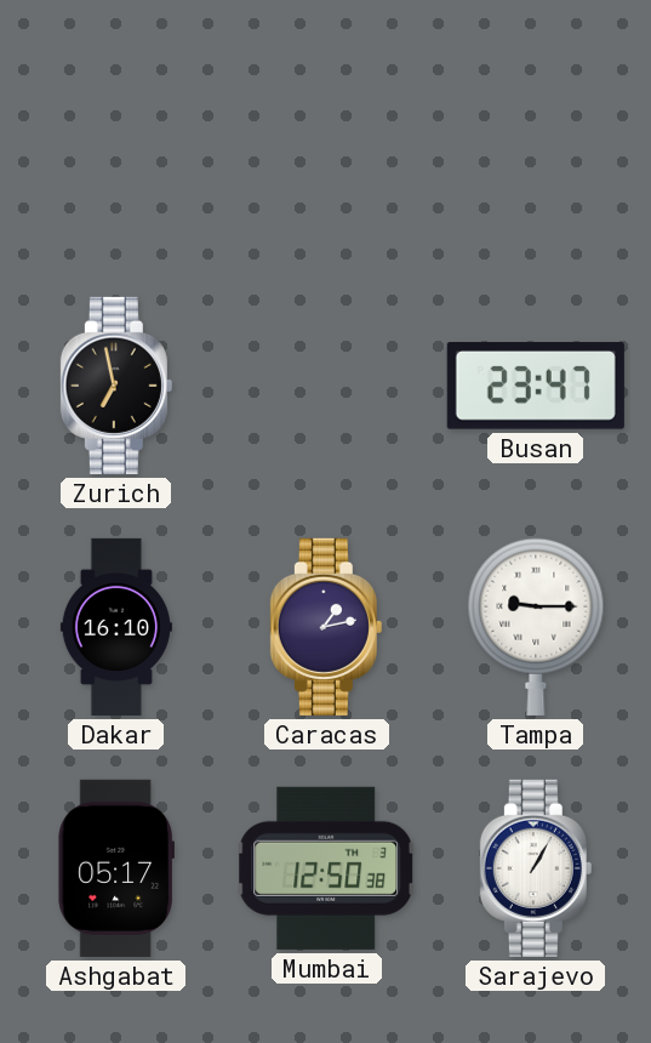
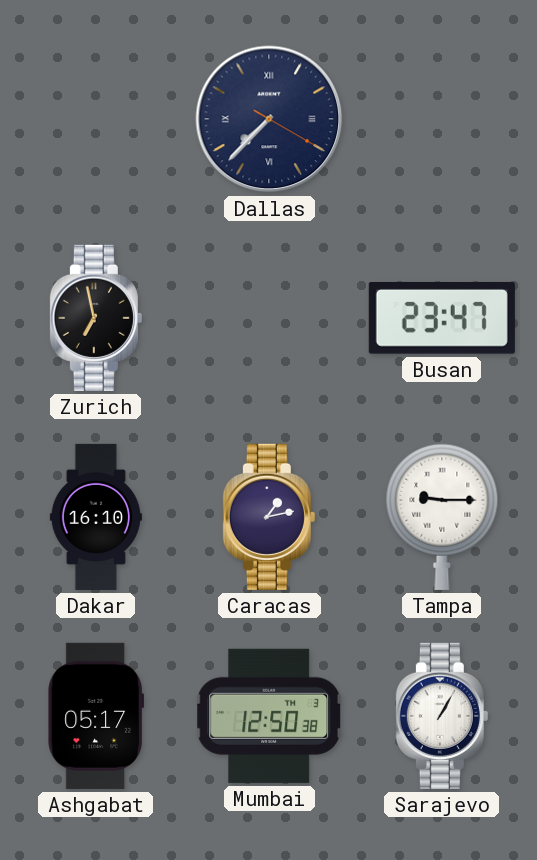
Dallas: none -> 7:37 (269, 119)
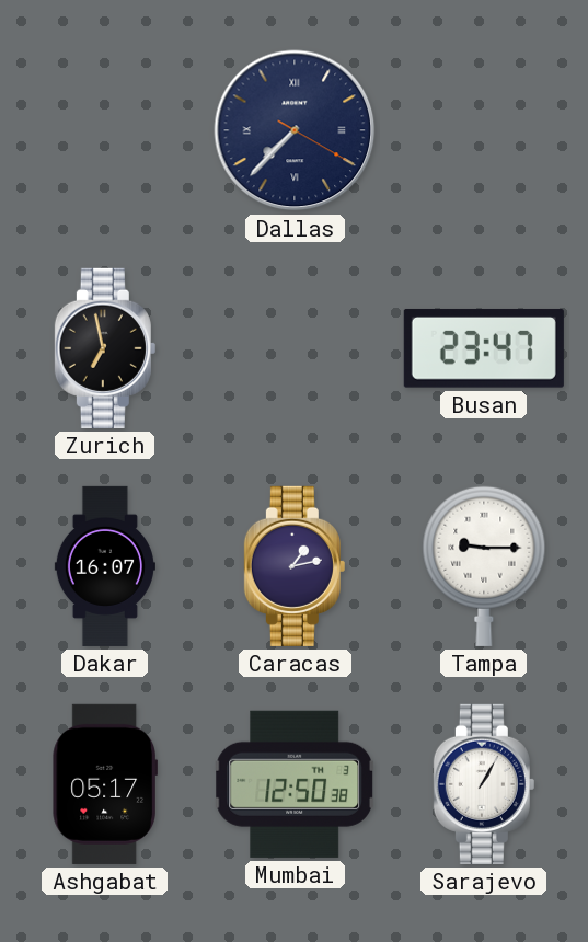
Dakar: 16:10 -> 16:07 (105, 566)
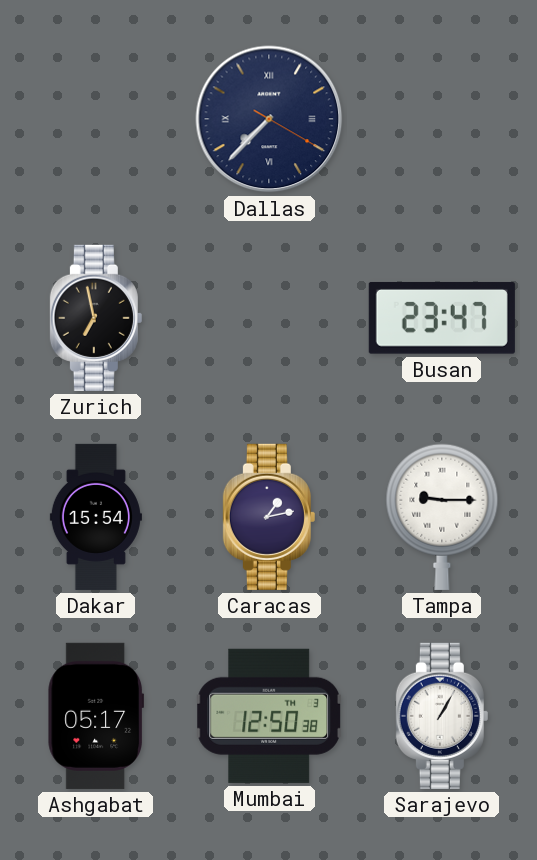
Dakar: 16:07 -> 15:54 (96, 517)
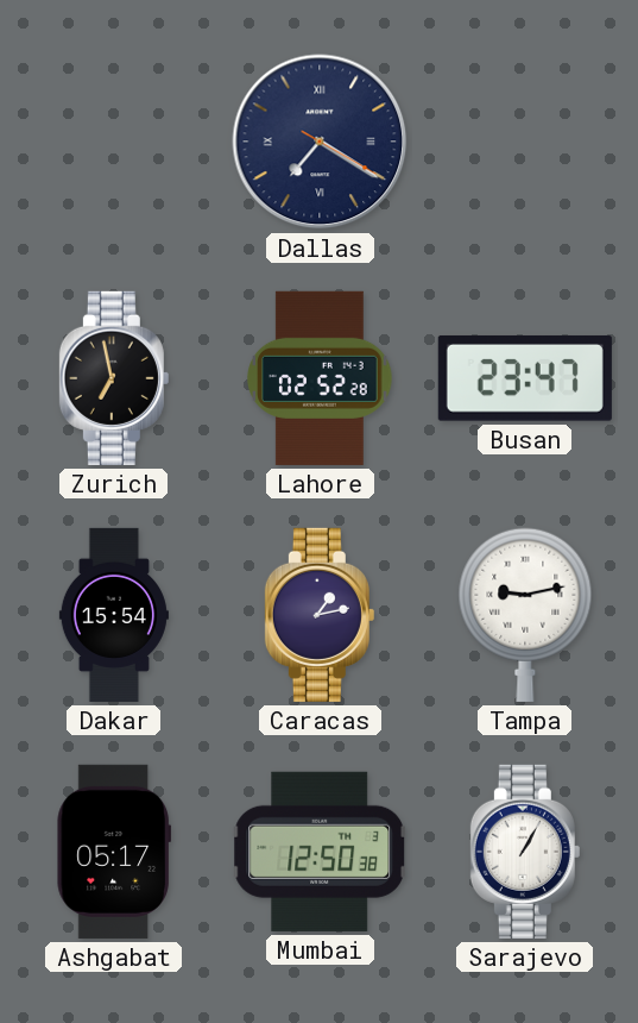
Dallas: 7:37 -> 7:20 (320, 142)
Lahore: none -> 02:52 (320, 378)
Tampa: 9:15 -> 9:13 (525, 615)
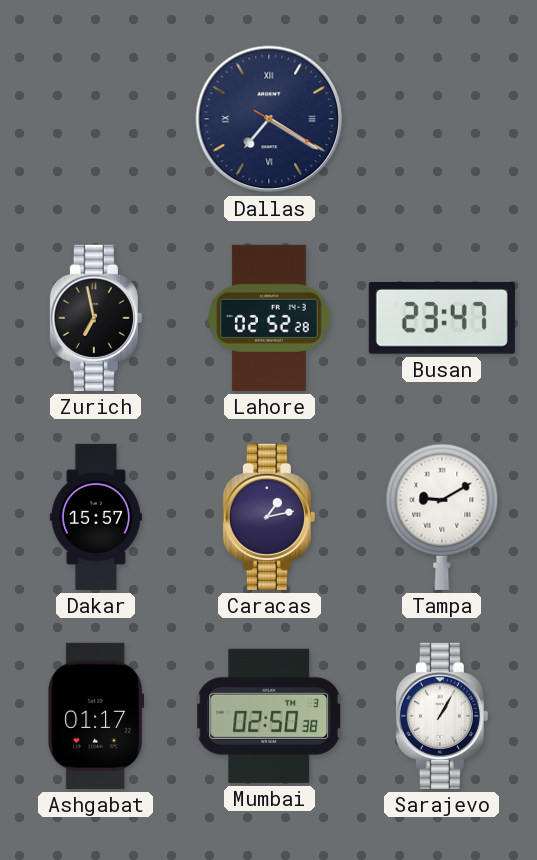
Dakar: 15:54 -> 15:57 (96, 517)
Tampa: 9:13 -> 9:10 (442, 517)
Ashgabat: 05:17 -> 01:17 (95, 716)
Mumbai: 12:50 -> 02:50 (268, 716)
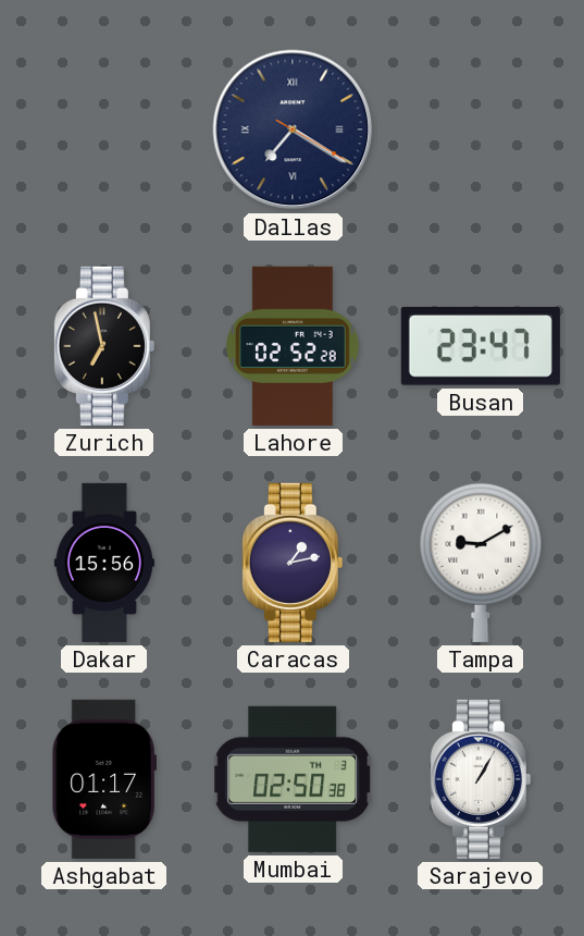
Dakar: 15:57 -> 15:56 (104, 563)
